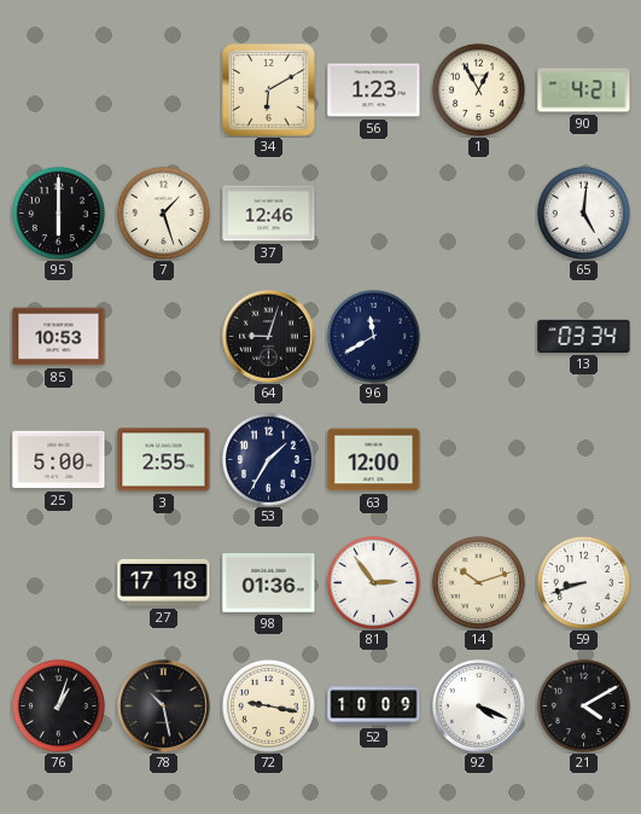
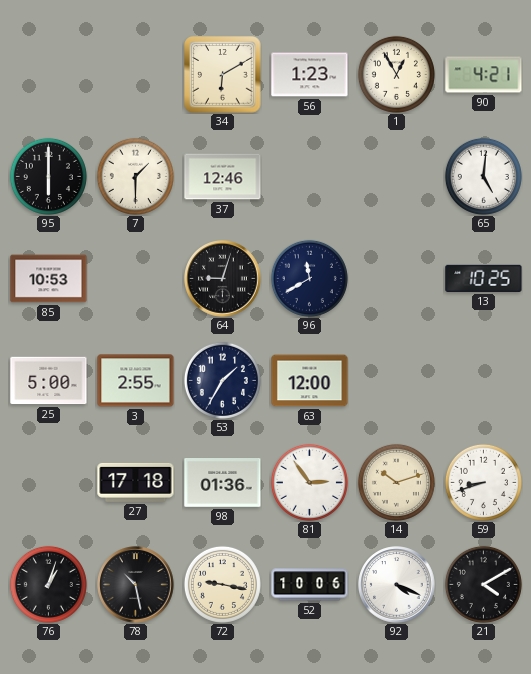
7: 1:27 -> 1:30 (135, 176)
13: 03:34 -> 10:25 (484, 278)
52: 10:09 -> 10:06 (310, 585)
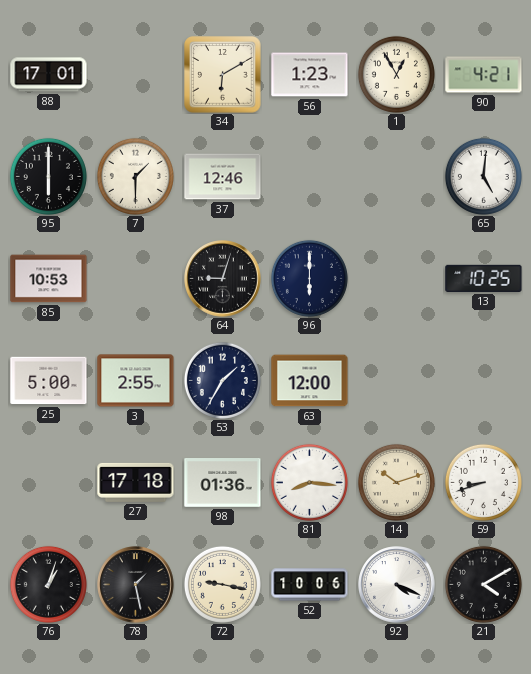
88: none -> 17:01 (49, 75)
96: 11:40 -> 6:00 (309, 278)
81: 2:54 -> 8:16 (309, 482)
78: 10:28 -> 1:28 (136, 585)
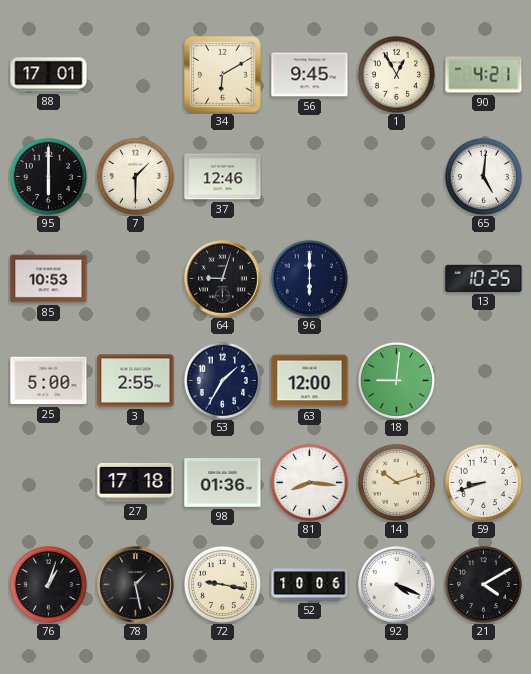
56: 1:23 -> 9:45 (310, 75)
18: none -> 9:01 (396, 380)
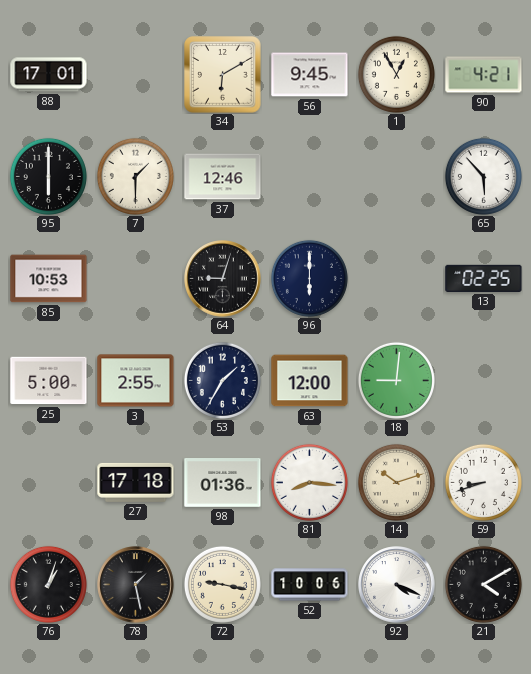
65: 5:01 -> 5:53 (483, 176)
13: 10:25 -> 02:25 (484, 278)
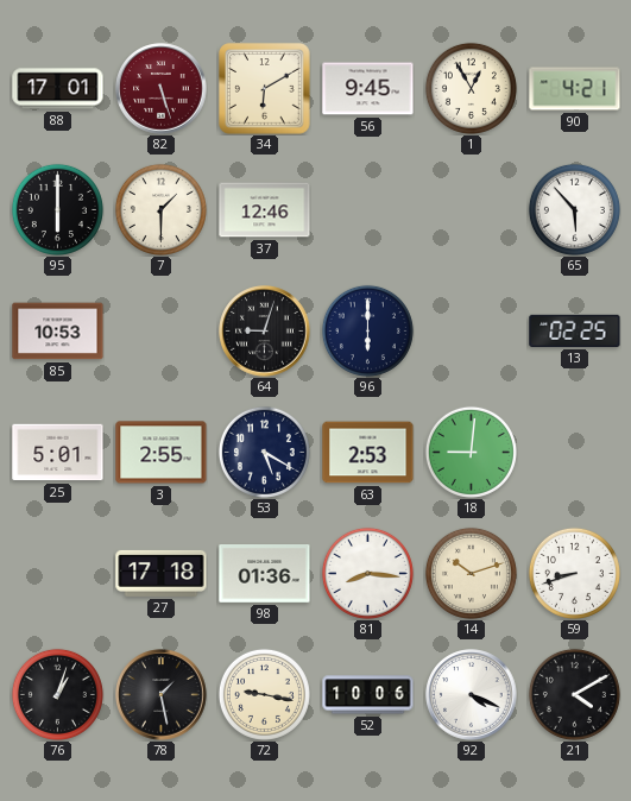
82: none -> 5:27 (162, 89)
25: 5:00 -> 5:01 (58, 453)
53: 1:35 -> 5:20 (264, 452)
63: 12:00 -> 2:53 (368, 453)
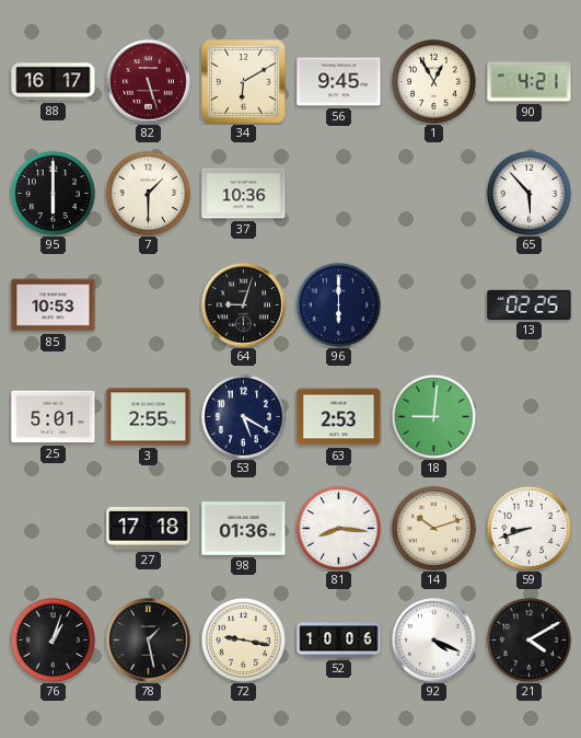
88: 17:01 -> 16:17 (54, 82)
37: 12:46 -> 10:36 (244, 194)
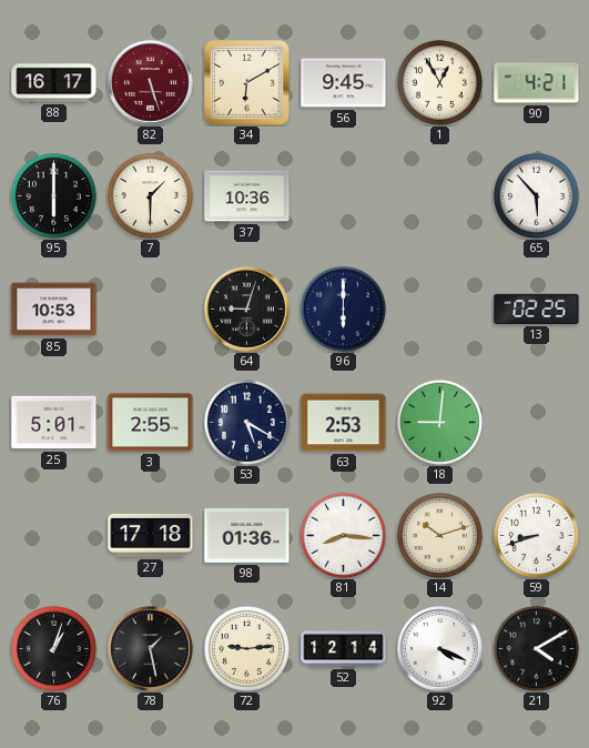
72: 9:17 -> 9:14 (246, 648)
52: 10:06 -> 12:14 (344, 649)
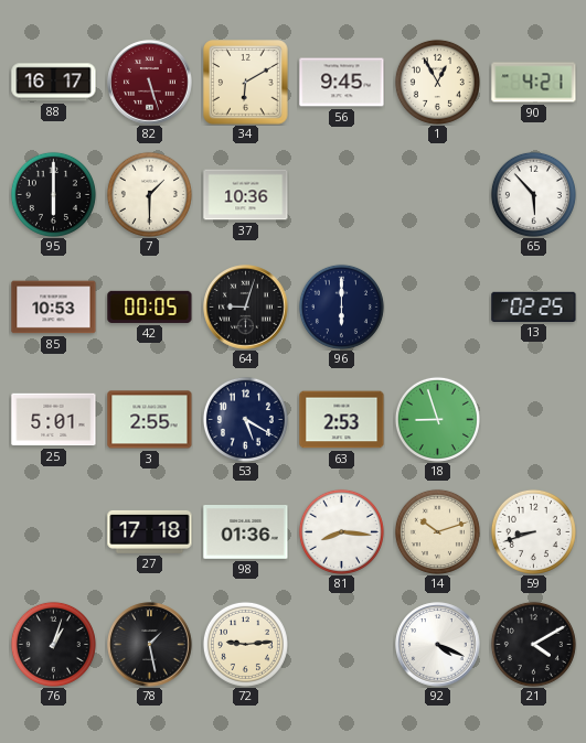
42: none -> 00:05 (150, 306)
18: 9:01 -> 8:57 (437, 419)
52: 12:14 -> none (344, 649)
